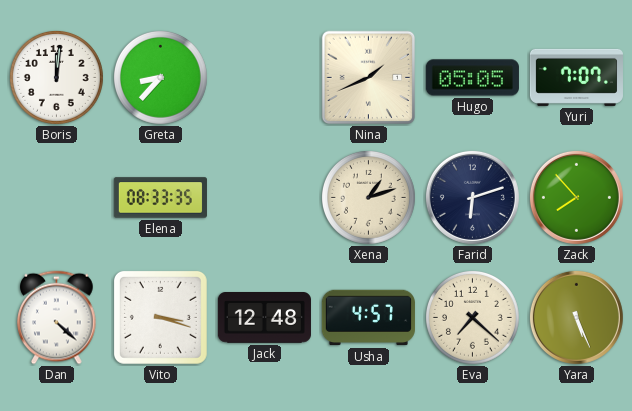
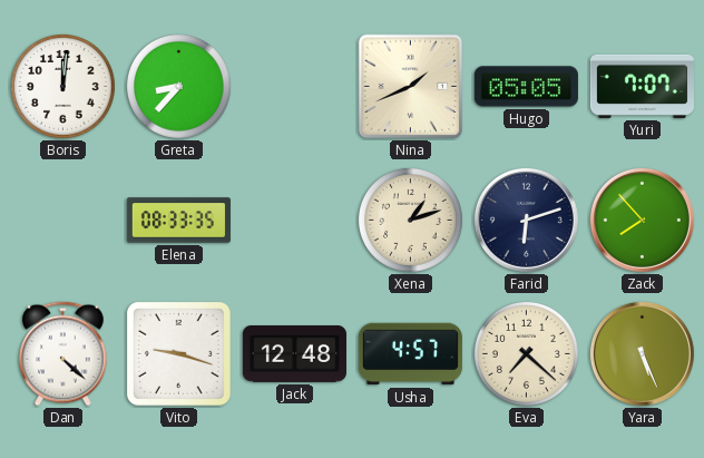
Vito: 3:18 -> 9:18 (178, 353)
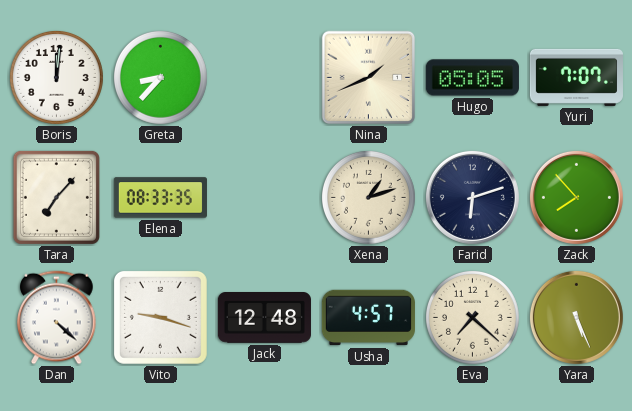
Tara: none -> 7:07 (56, 197)
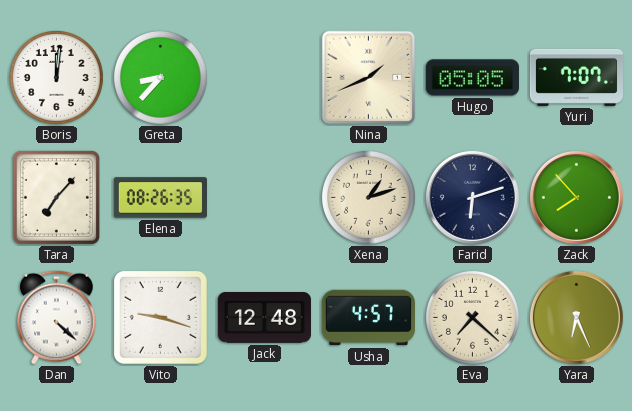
Elena: 08:33 -> 08:26 (160, 198)
Yara: 5:26 -> 6:26 (576, 317)
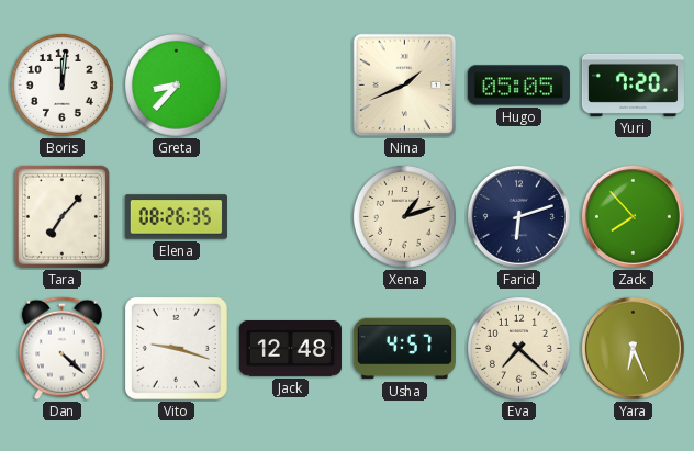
Yuri: 7:07 -> 7:20 (633, 84)
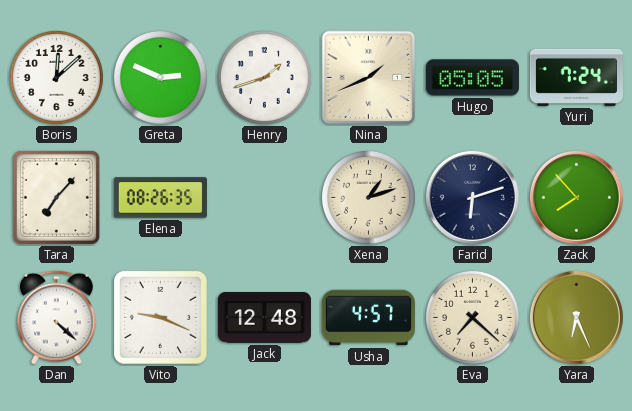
Boris: 12:01 -> 12:08 (56, 77)
Greta: 8:37 -> 2:49 (160, 77)
Henry: none -> 1:42 (264, 77)
Yuri: 7:20 -> 7:24 (576, 77)
Vito: 9:18 -> 9:19 (160, 317)
